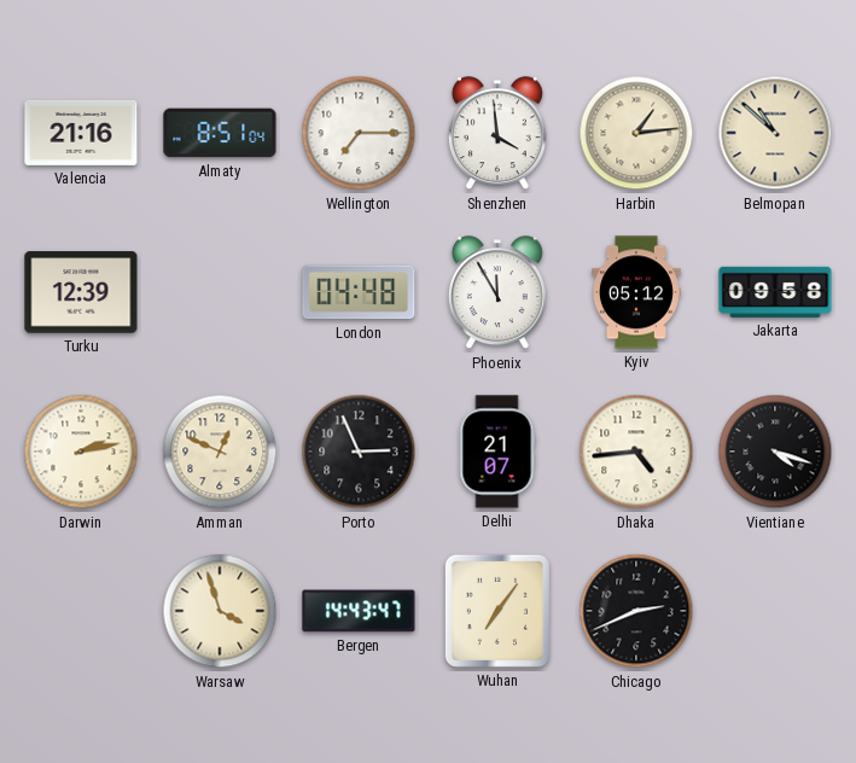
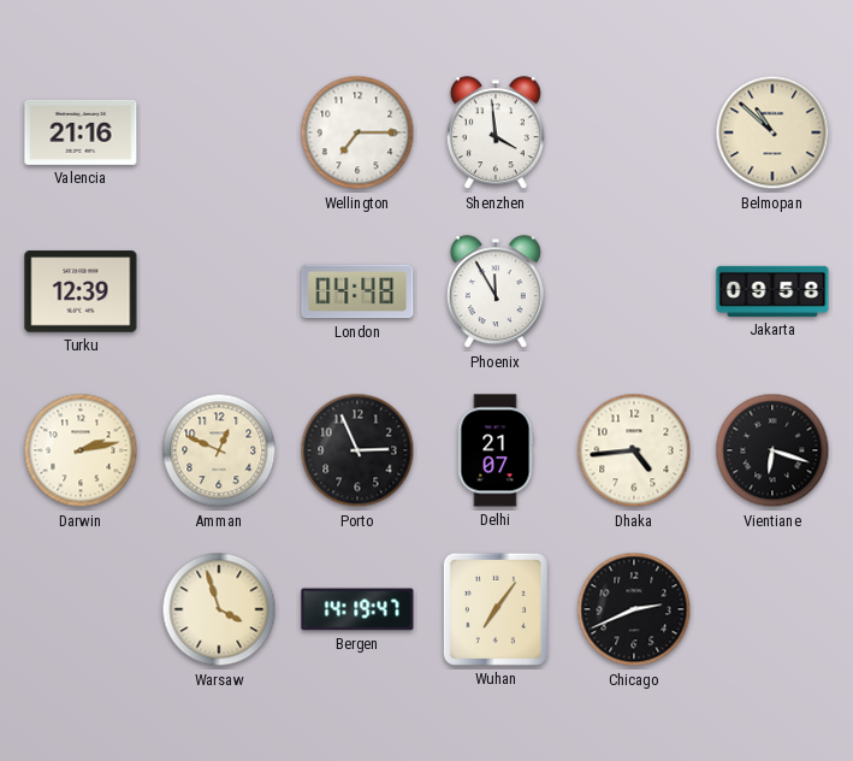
Almaty: 8:51 -> none (220, 133)
Harbin: 1:14 -> none (636, 133)
Kyiv: 05:12 -> none (636, 292)
Vientiane: 4:18 -> 6:18 (772, 450)
Bergen: 14:43 -> 14:19 (357, 609)
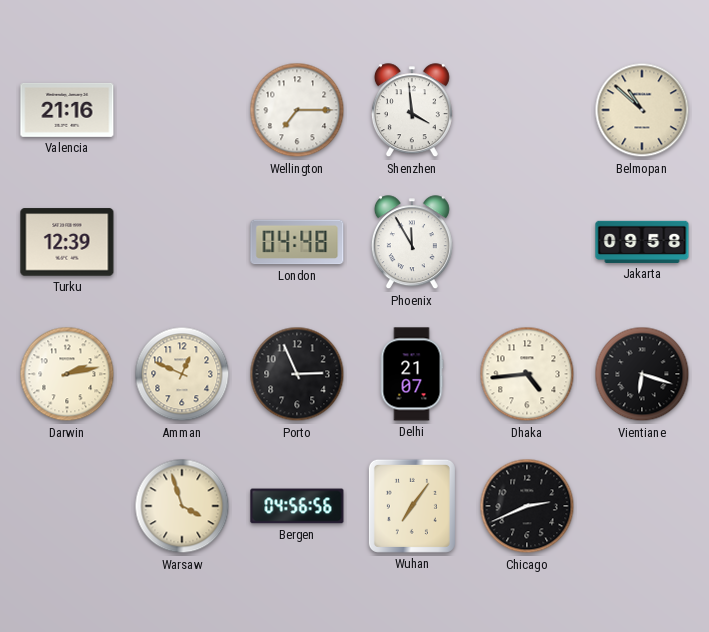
Bergen: 14:19 -> 04:56 (297, 506)
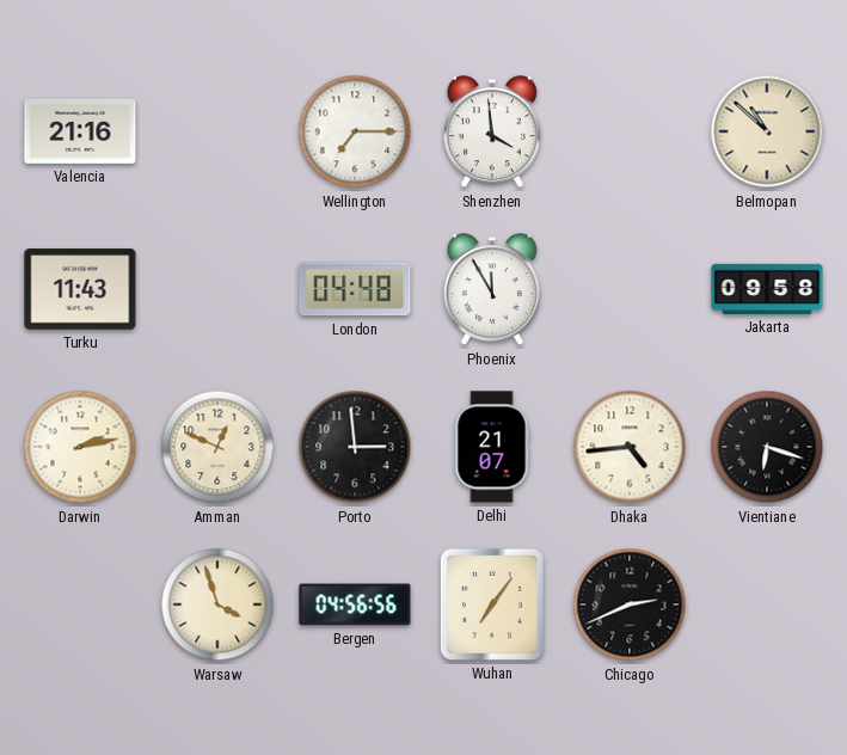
Turku: 12:39 -> 11:43 (80, 289)
Porto: 2:56 -> 2:59 (355, 447)
